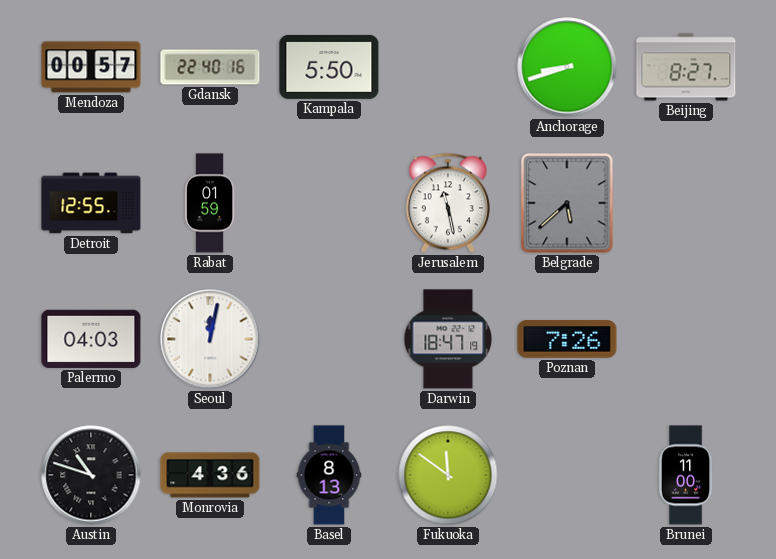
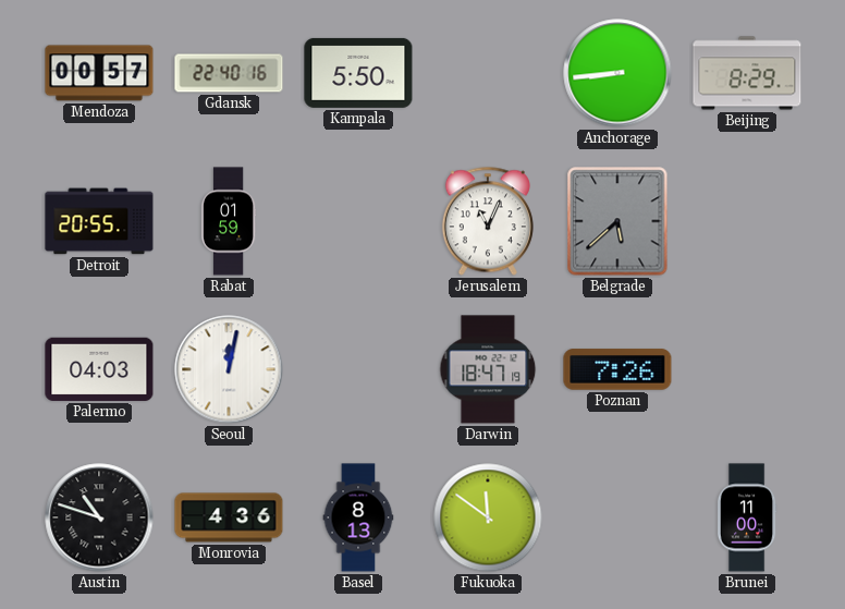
Anchorage: 8:42 -> 8:44 (617, 73)
Beijing: 8:27 -> 8:29 (747, 73)
Detroit: 12:55 -> 20:55 (99, 221)
Jerusalem: 11:28 -> 11:04 (488, 221)
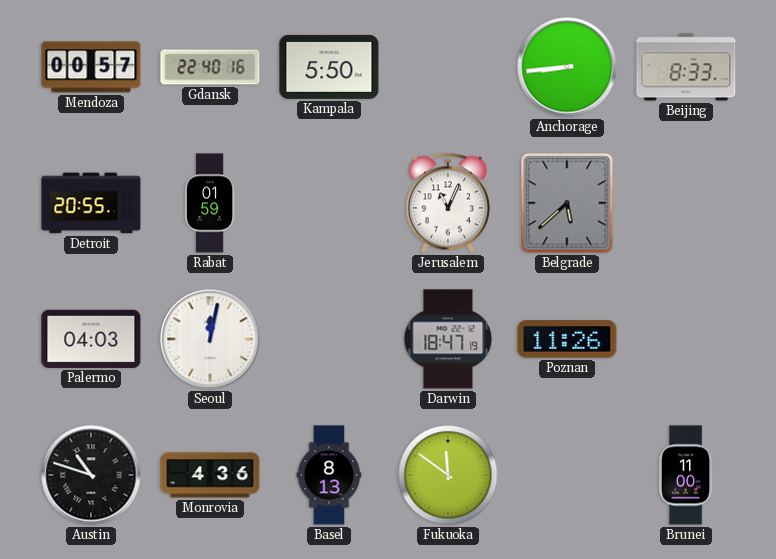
Beijing: 8:29 -> 8:33 (686, 67)
Poznan: 7:26 -> 11:26 (567, 339)
